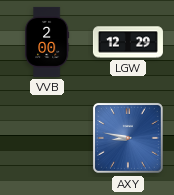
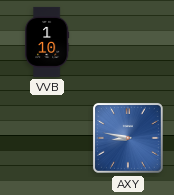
VVB: 2:00 -> 1:10 (47, 42)
LGW: 12:29 -> none (128, 42)
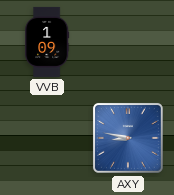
VVB: 1:10 -> 1:09 (47, 42)
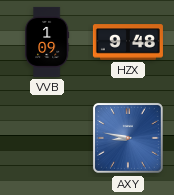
HZX: none -> 9:48 (128, 42)
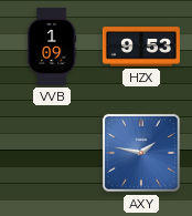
HZX: 9:48 -> 9:53 (141, 47)
AXY: 8:47 -> 1:47 (141, 153)
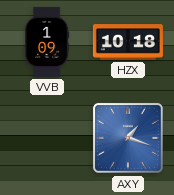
HZX: 9:53 -> 10:18 (128, 42)
AXY: 1:47 -> 1:18 (128, 138)
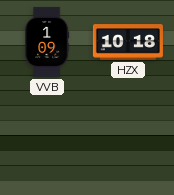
AXY: 1:18 -> none (128, 138)
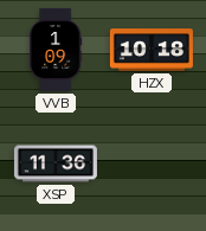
XSP: none -> 11:36 (56, 163)
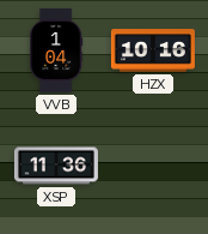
VVB: 1:09 -> 1:04 (56, 50)
HZX: 10:18 -> 10:16 (153, 50)
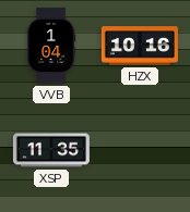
XSP: 11:36 -> 11:35 (51, 150)
